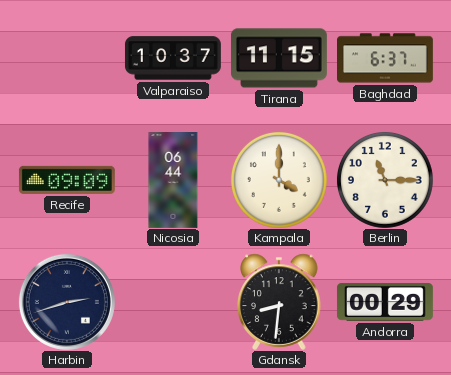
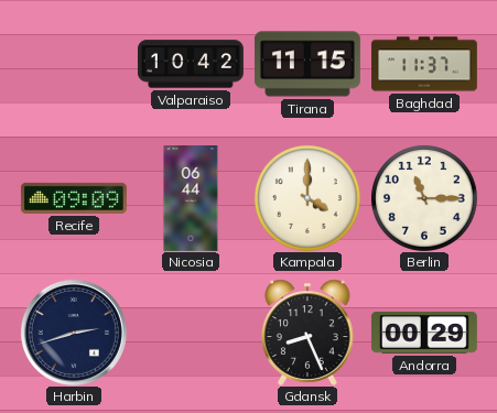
Valparaiso: 10:37 -> 10:42 (191, 64)
Baghdad: 6:37 -> 11:37 (425, 64)
Gdansk: 8:31 -> 8:26 (307, 333)
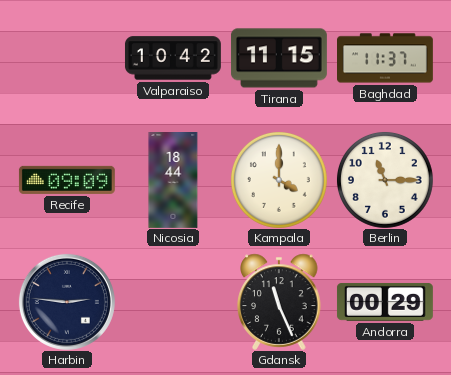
Nicosia: 06:44 -> 18:44 (173, 181)
Harbin: 2:42 -> 2:46 (67, 302)
Gdansk: 8:26 -> 11:26 (279, 302)
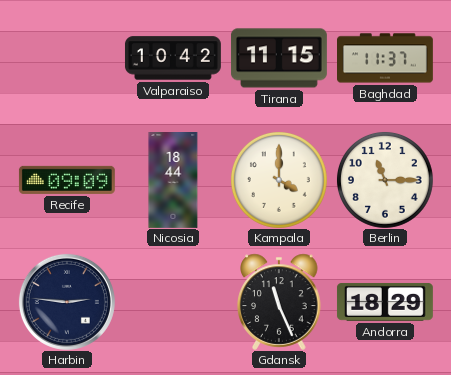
Andorra: 00:29 -> 18:29 (385, 302)
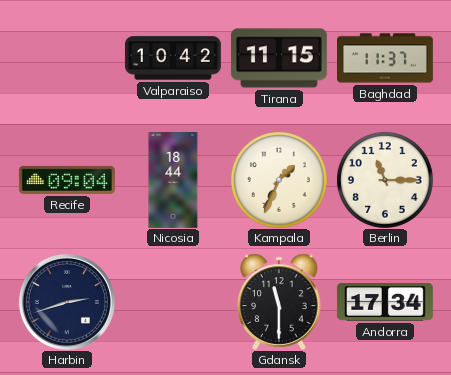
Recife: 09:09 -> 09:04 (67, 180)
Kampala: 4:00 -> 1:34 (279, 180)
Harbin: 2:46 -> 2:42 (67, 302)
Gdansk: 11:26 -> 11:30 (279, 302)
Andorra: 18:29 -> 17:34 (385, 302)
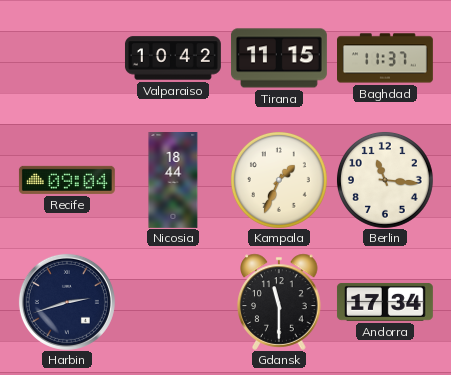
Berlin: 11:15 -> 11:16 (385, 180)
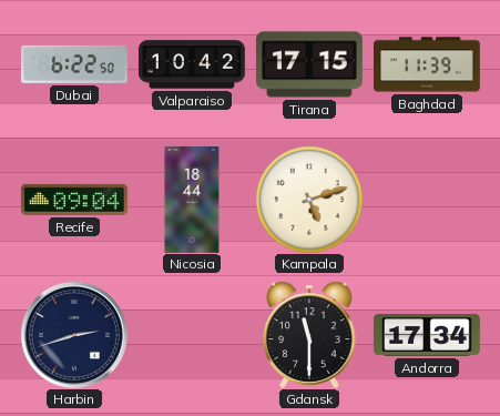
Dubai: none -> 6:22 (74, 64)
Tirana: 11:15 -> 17:15 (309, 64)
Baghdad: 11:37 -> 11:39 (428, 64)
Kampala: 1:34 -> 5:12 (309, 200)
Berlin: 11:16 -> none (385, 180)
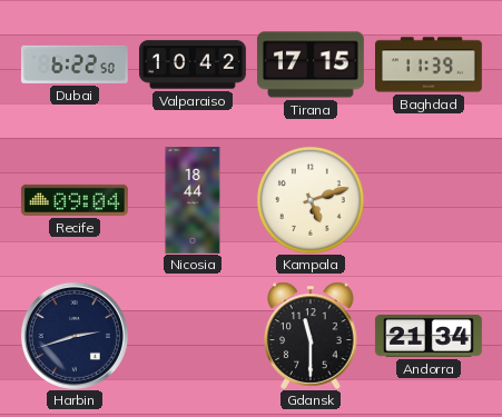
Andorra: 17:34 -> 21:34 (429, 336)
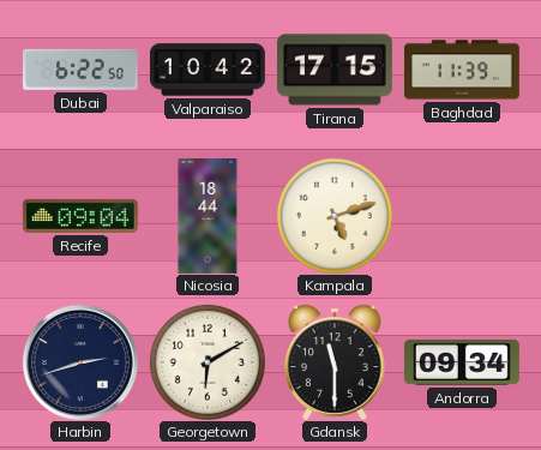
Georgetown: none -> 6:10 (208, 362)
Andorra: 21:34 -> 09:34 (462, 362)
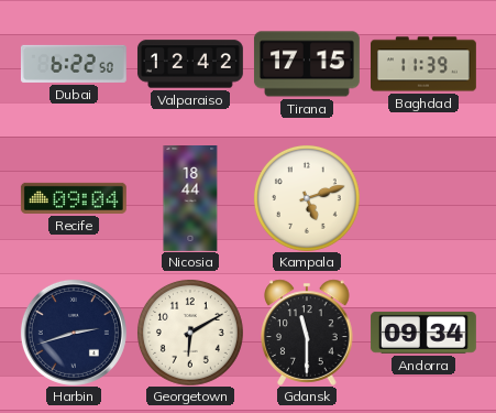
Valparaiso: 10:42 -> 12:42 (190, 64)
